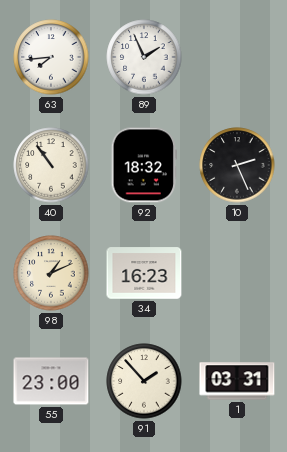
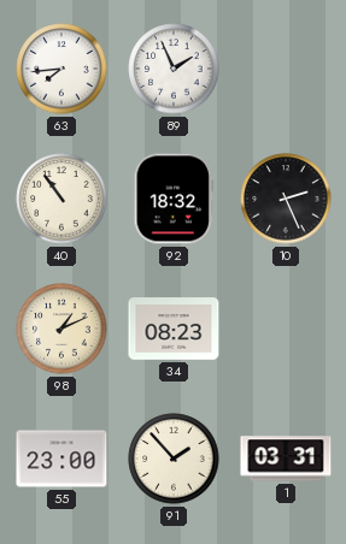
34: 16:23 -> 08:23 (174, 329)
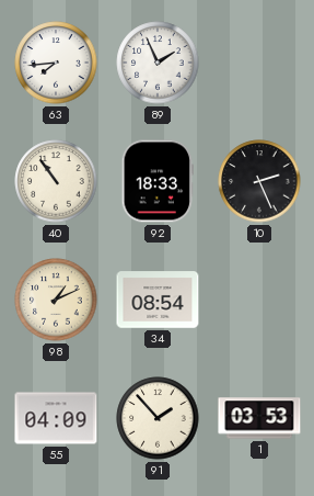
92: 18:32 -> 18:33 (156, 181)
34: 08:23 -> 08:54 (158, 300)
55: 23:00 -> 04:09 (56, 418)
1: 03:31 -> 03:53 (259, 418)
